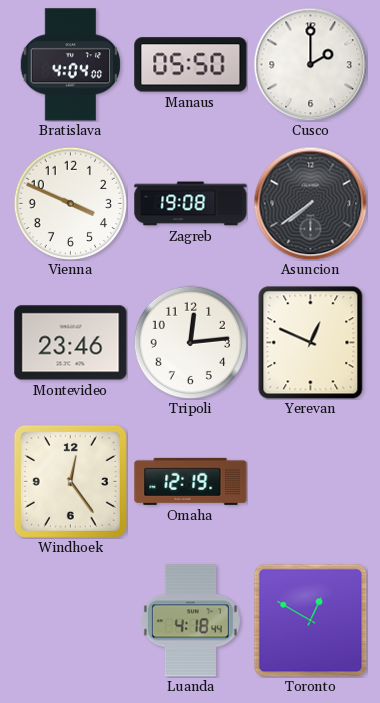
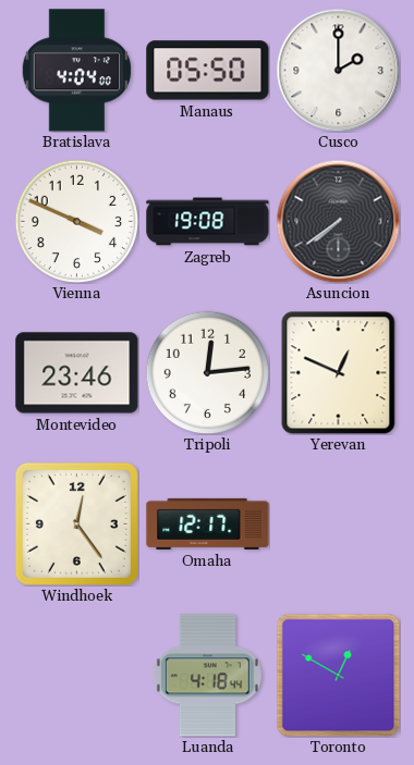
Omaha: 12:19 -> 12:17 (208, 523)
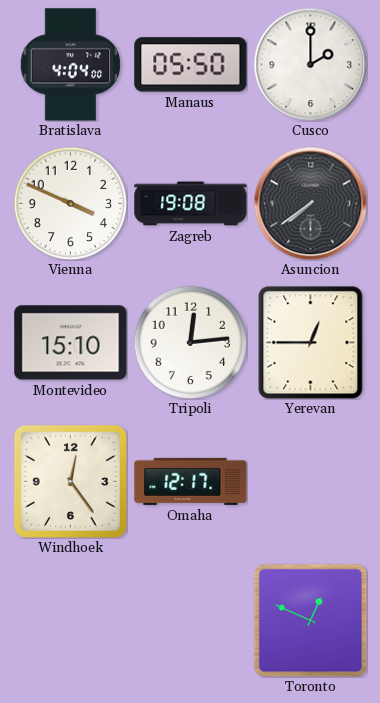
Montevideo: 23:46 -> 15:10 (71, 343)
Yerevan: 12:49 -> 12:45 (311, 342)
Luanda: 4:18 -> none (207, 676)
Toronto: 12:50 -> 12:49 (310, 620)
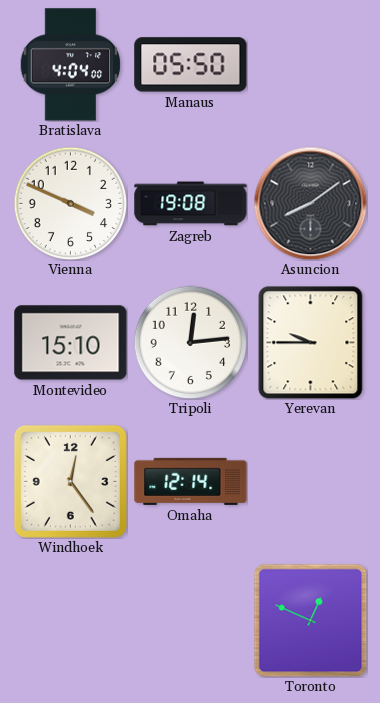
Cusco: 2:00 -> none (310, 64)
Asuncion: 7:39 -> 8:09 (310, 203)
Yerevan: 12:45 -> 9:45 (311, 342)
Omaha: 12:17 -> 12:14 (191, 481)
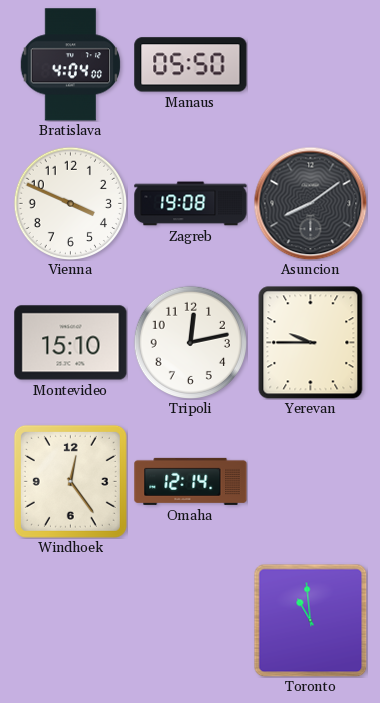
Tripoli: 12:14 -> 12:13 (190, 342)
Toronto: 12:49 -> 10:59 (310, 620)
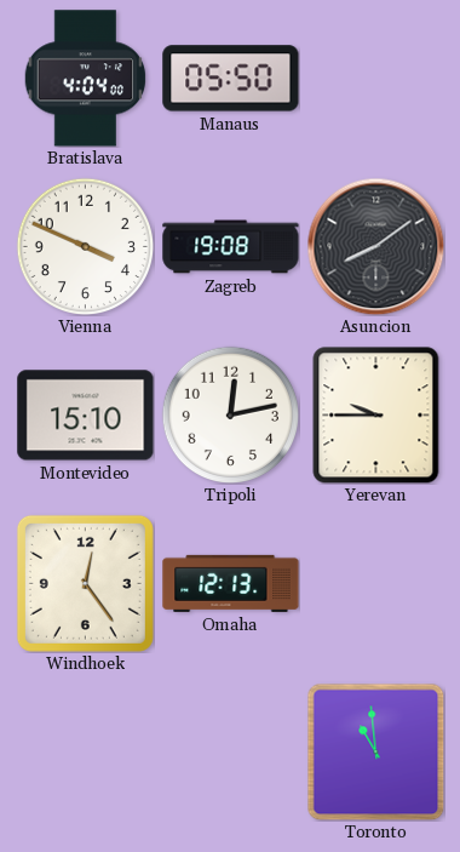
Omaha: 12:14 -> 12:13 (231, 583)
